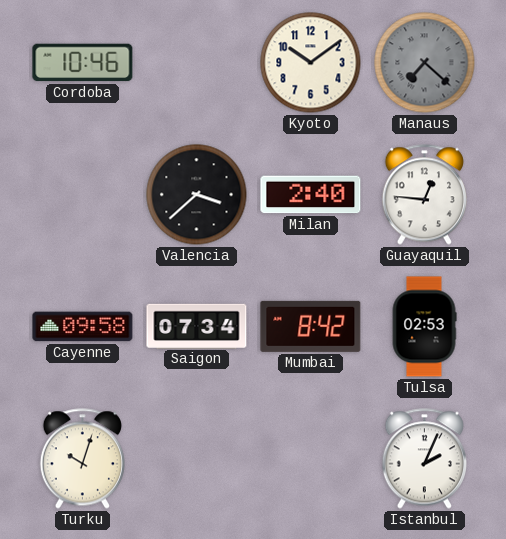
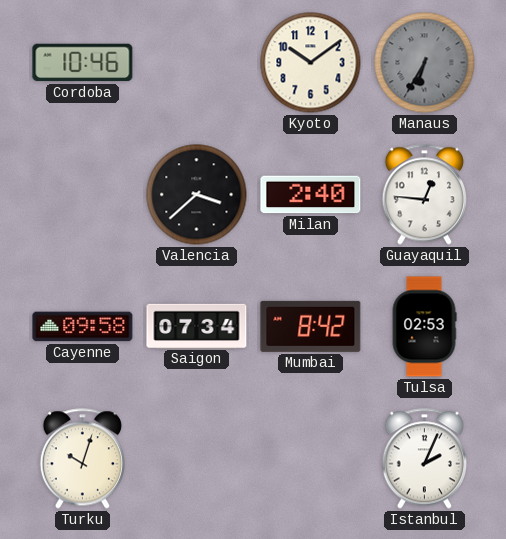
Manaus: 7:22 -> 6:35 (425, 63)
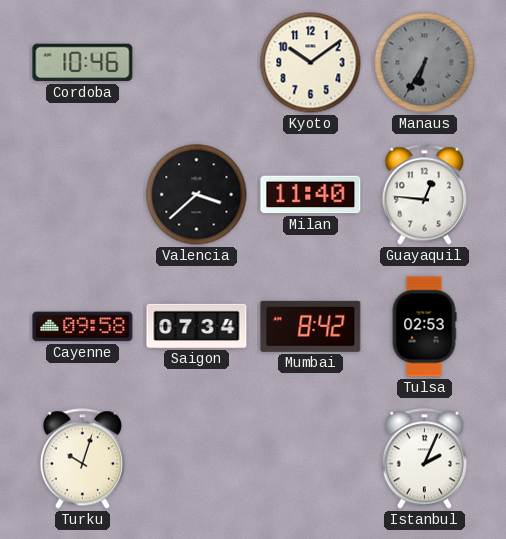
Milan: 2:40 -> 11:40 (311, 195)
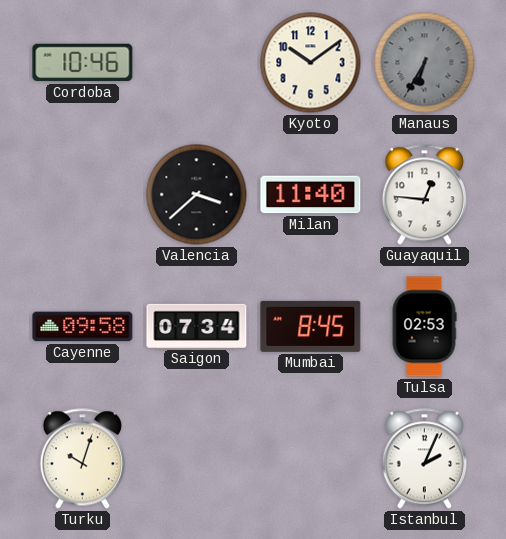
Mumbai: 8:42 -> 8:45 (311, 326)
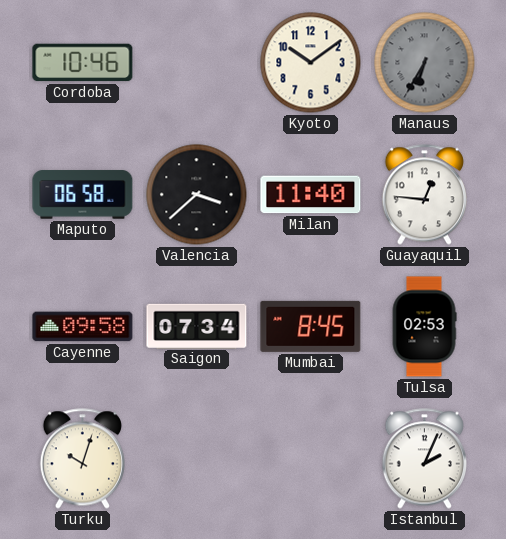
Maputo: none -> 06:58 (83, 195)
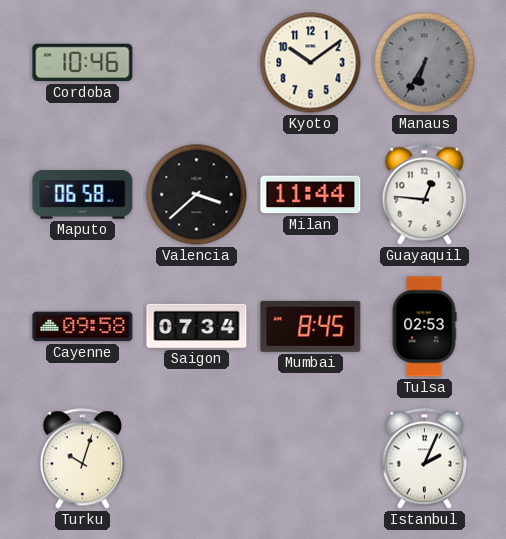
Milan: 11:40 -> 11:44 (311, 195)
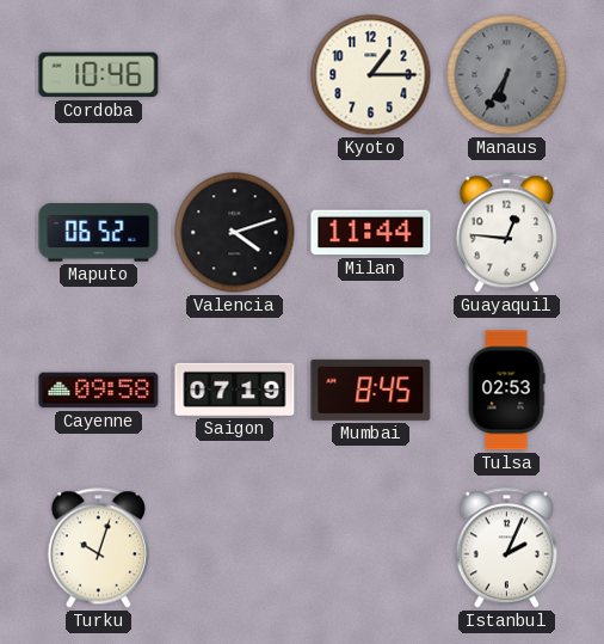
Kyoto: 10:09 -> 1:15 (371, 75)
Maputo: 06:58 -> 06:52 (99, 233)
Valencia: 3:38 -> 4:12 (235, 233)
Saigon: 07:34 -> 07:19 (235, 390)
